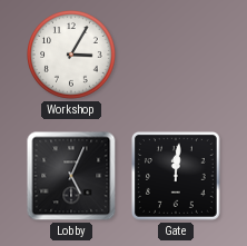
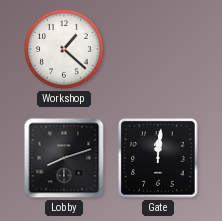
Workshop: 3:05 -> 1:22 (65, 50)
Lobby: 5:04 -> 8:12 (64, 158)
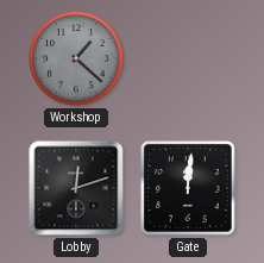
Workshop dial: white -> grey (77, 60)
Lobby: 8:12 -> 12:12 (76, 188)
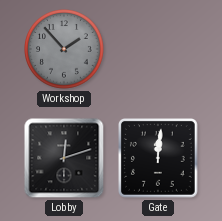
Workshop: 1:22 -> 1:53 (65, 50)
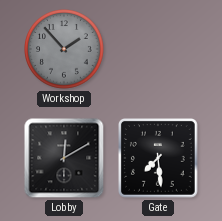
Lobby: 12:12 -> 12:10 (64, 158)
Gate: 12:01 -> 7:29 (159, 159)
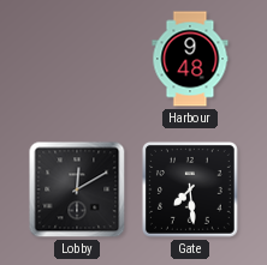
Workshop: 1:53 -> none (65, 50)
Harbour: none -> 9:48 (190, 59)
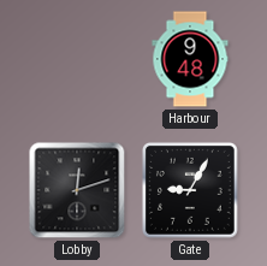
Lobby: 12:10 -> 12:12 (77, 190)
Gate: 7:29 -> 9:05 (191, 191)
